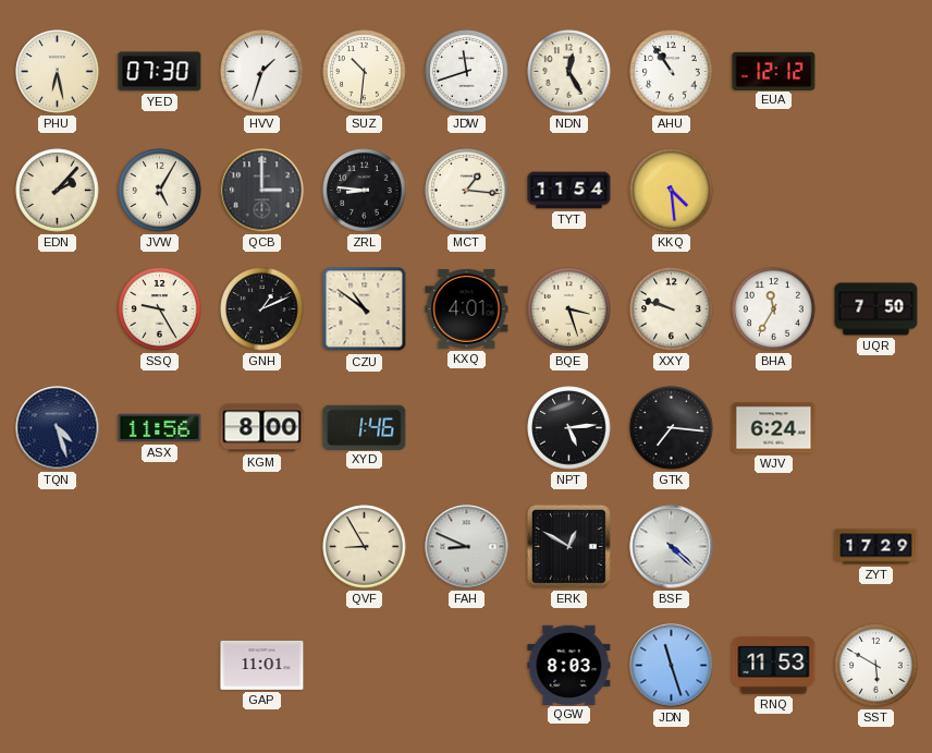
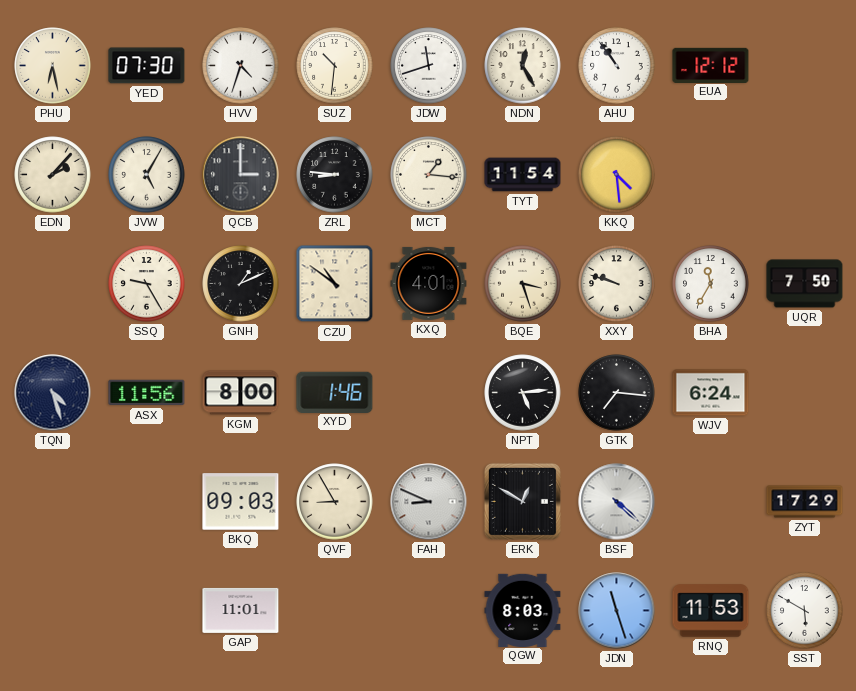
HVV: 1:33 -> 4:33 (241, 66)
BKQ: none -> 09:03 (241, 502)
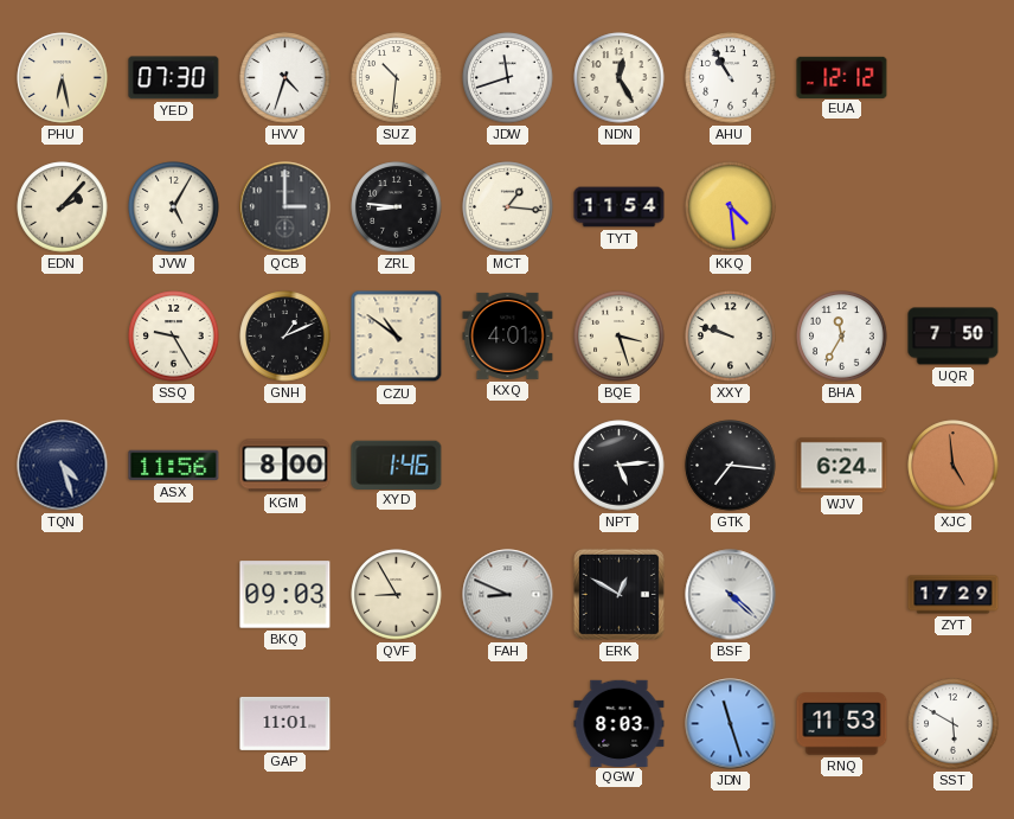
AHU: 10:54 -> 10:55 (731, 78)
XJC: none -> 4:59 (954, 466)
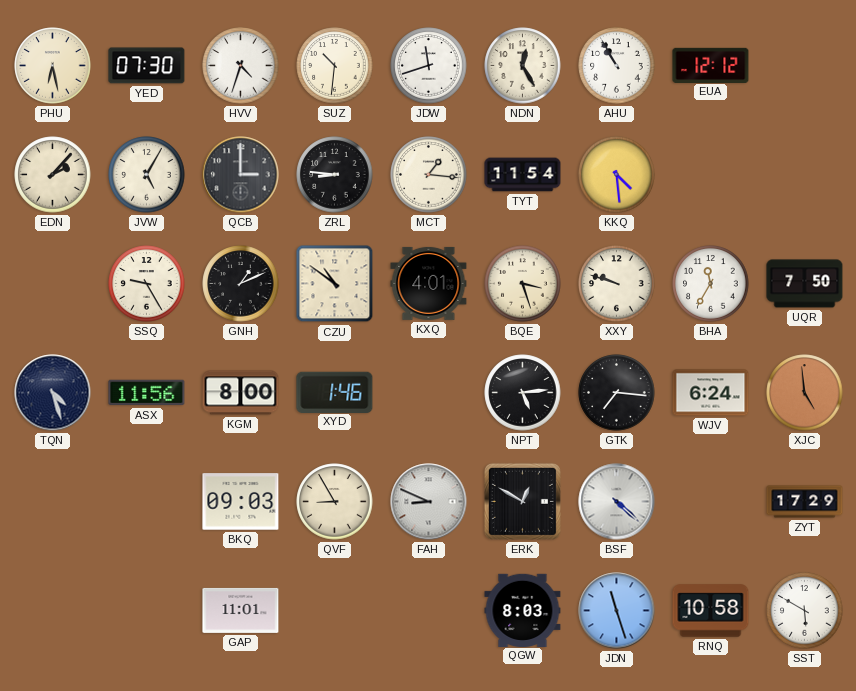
RNQ: 11:53 -> 10:58 (711, 611)
